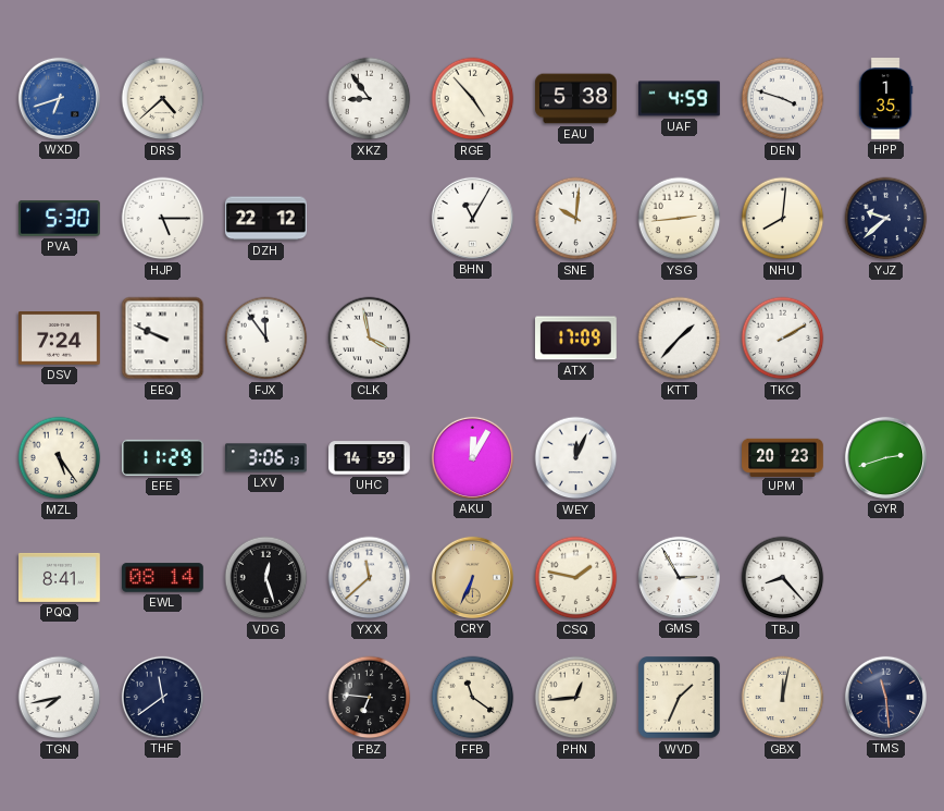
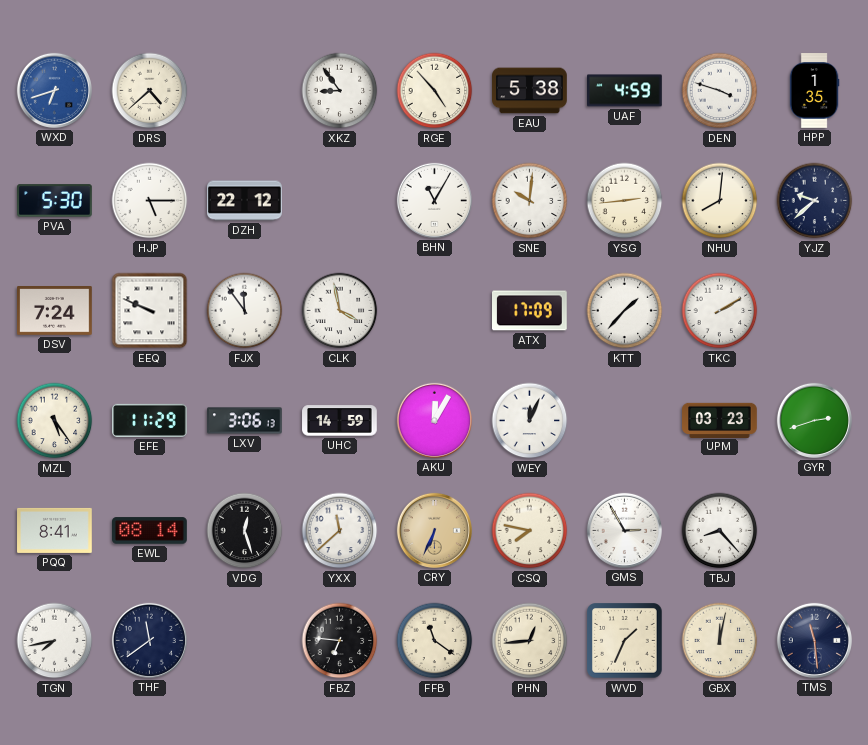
UPM: 20:23 -> 03:23 (720, 420)
CSQ: 1:47 -> 7:47 (530, 531)
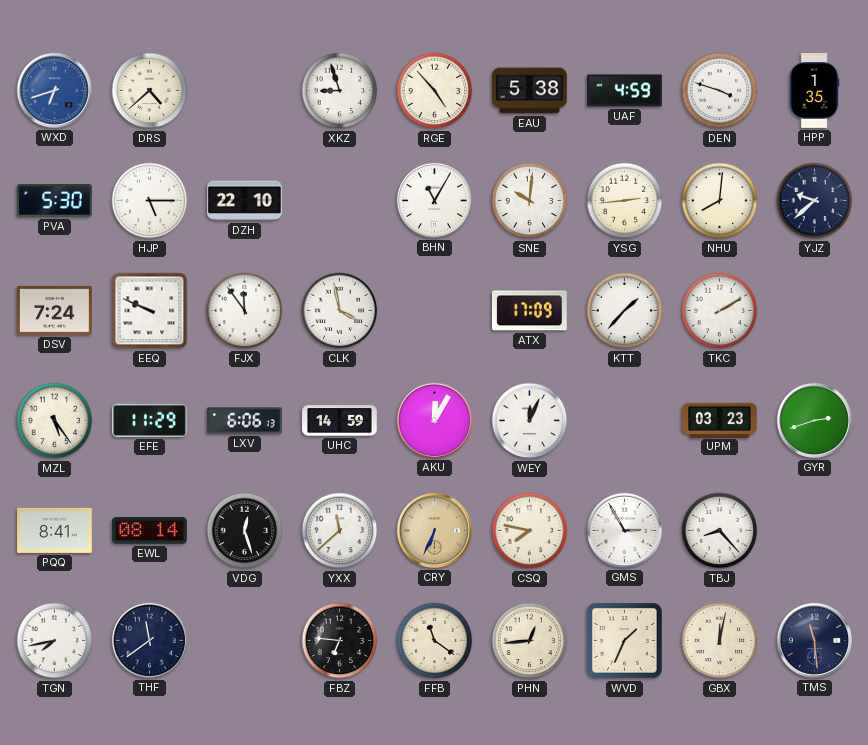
XKZ: 8:54 -> 8:57 (340, 91)
DZH: 22:12 -> 22:10 (245, 201)
LXV: 3:06 -> 6:06 (245, 421)
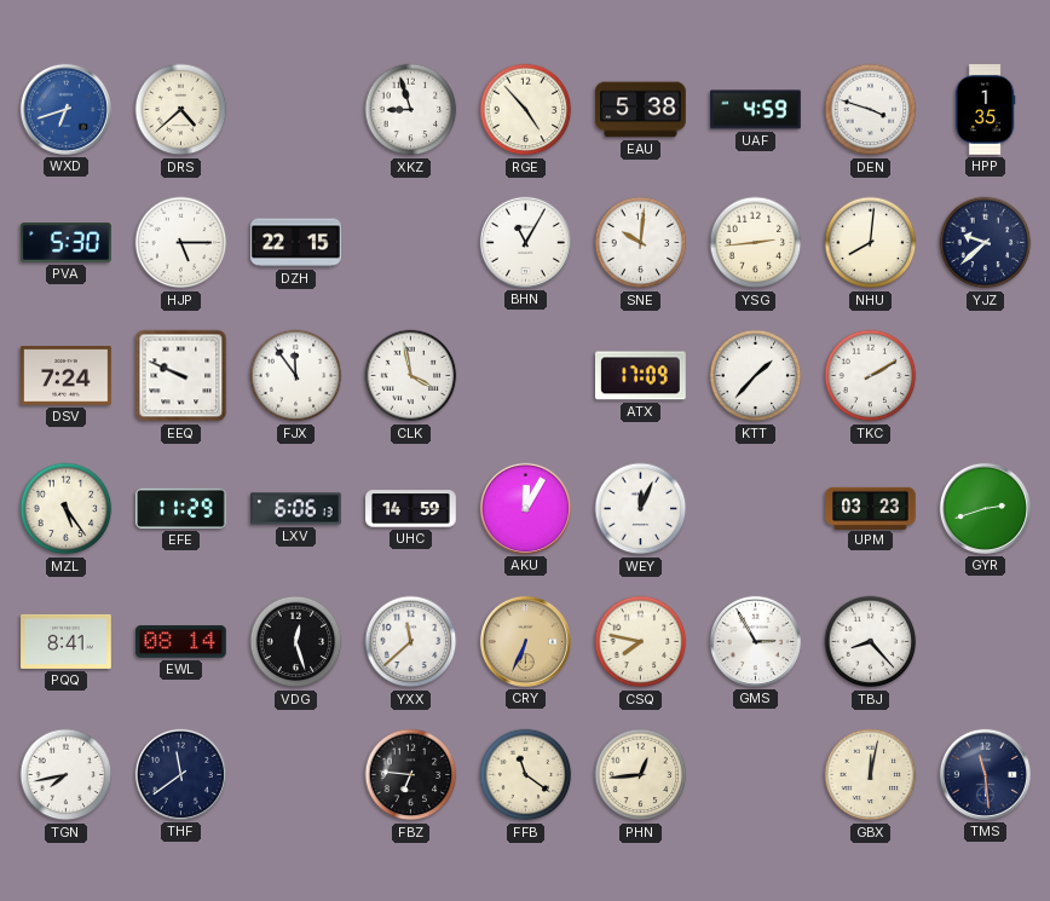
DZH: 22:10 -> 22:15 (296, 243)
WVD: 1:34 -> none (625, 641)
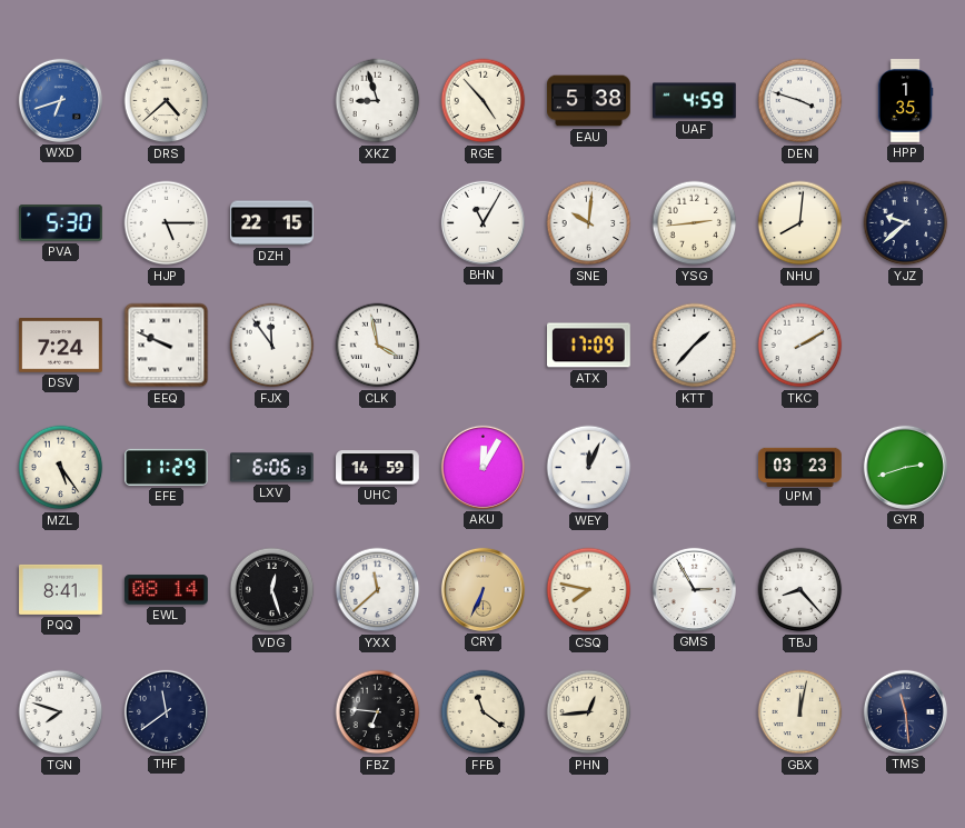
TGN: 7:43 -> 7:48 (61, 712)
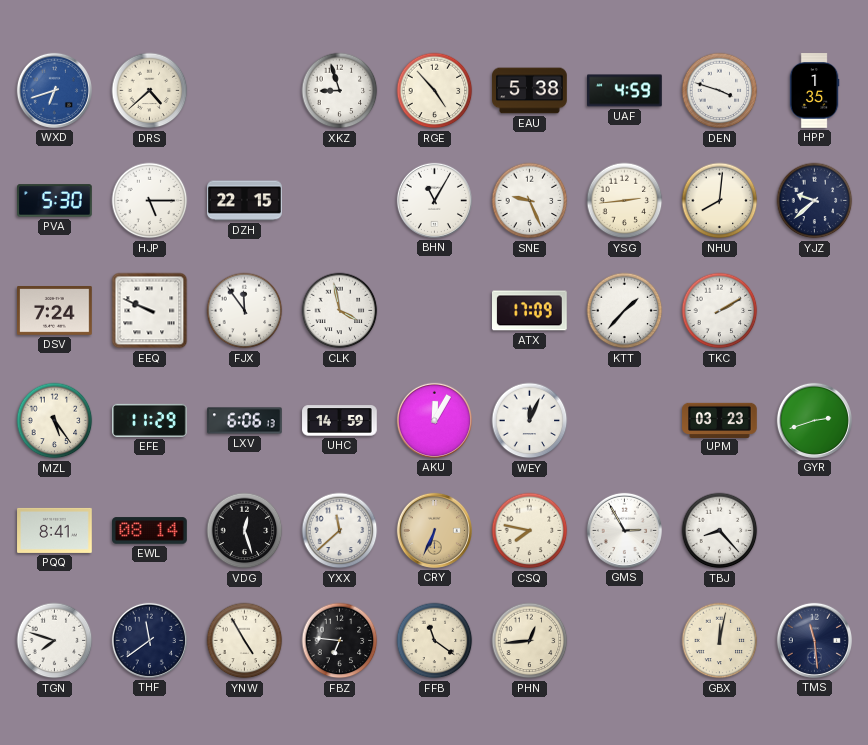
SNE: 10:01 -> 9:26 (530, 201)
YNW: none -> 4:55 (245, 641)
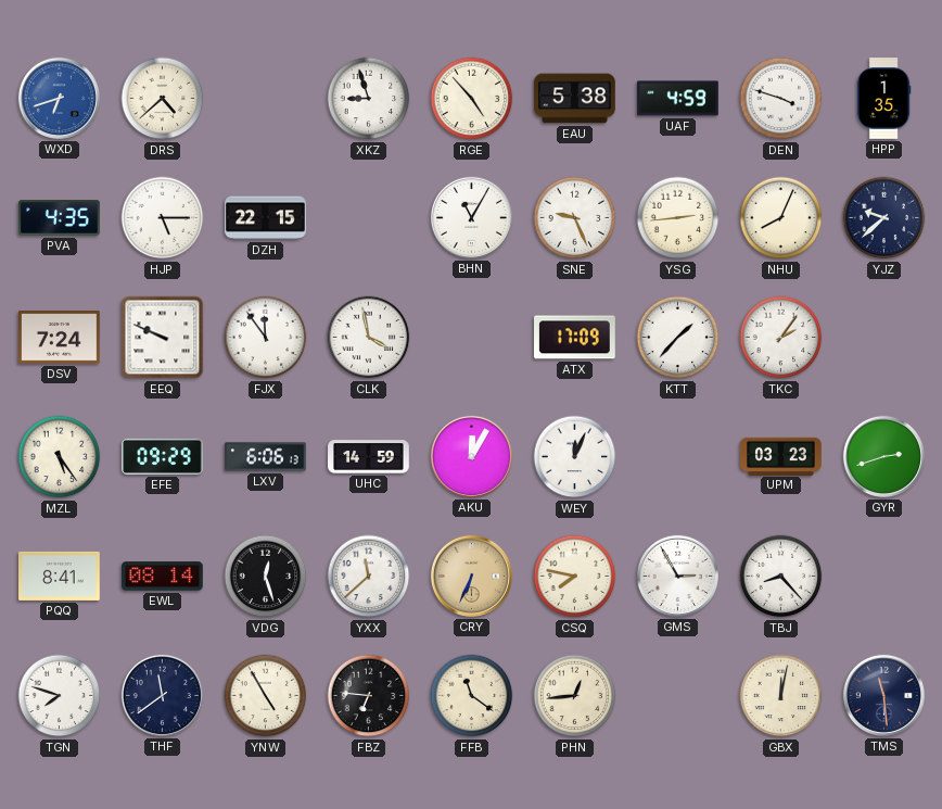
PVA: 5:30 -> 4:35 (60, 218)
NHU: 8:01 -> 8:04 (781, 218)
TKC: 2:10 -> 2:06 (781, 338)
EFE: 11:29 -> 09:29 (163, 456)
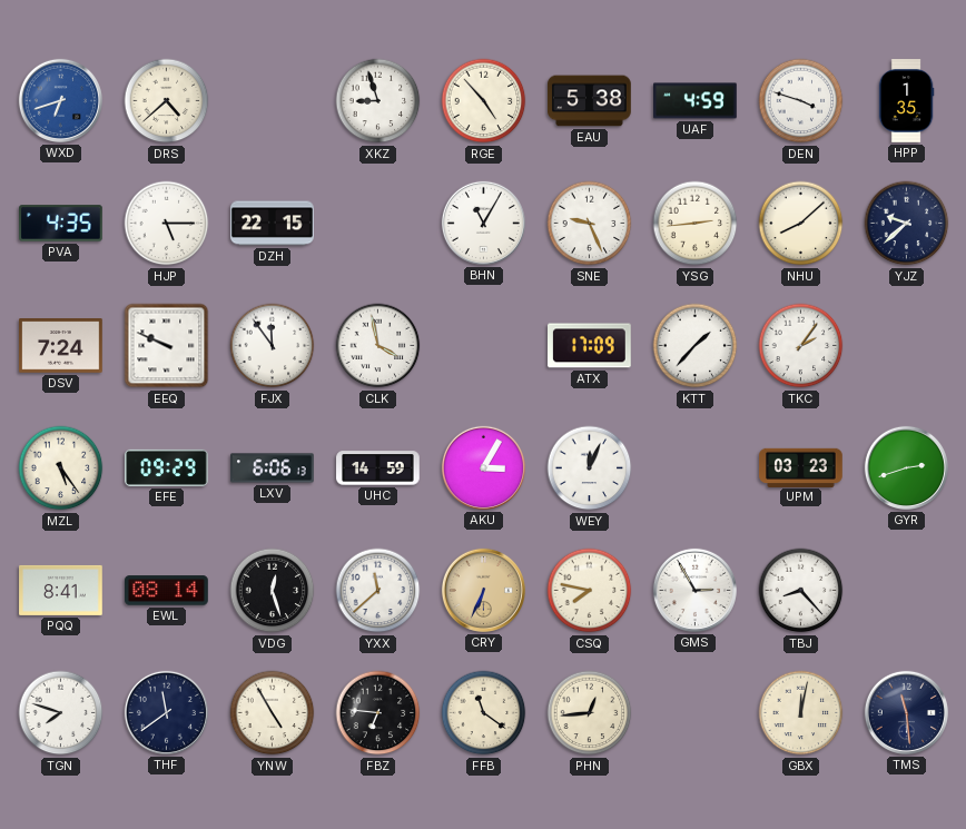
NHU: 8:04 -> 8:08 (801, 224)
AKU: 12:05 -> 3:05 (483, 467)
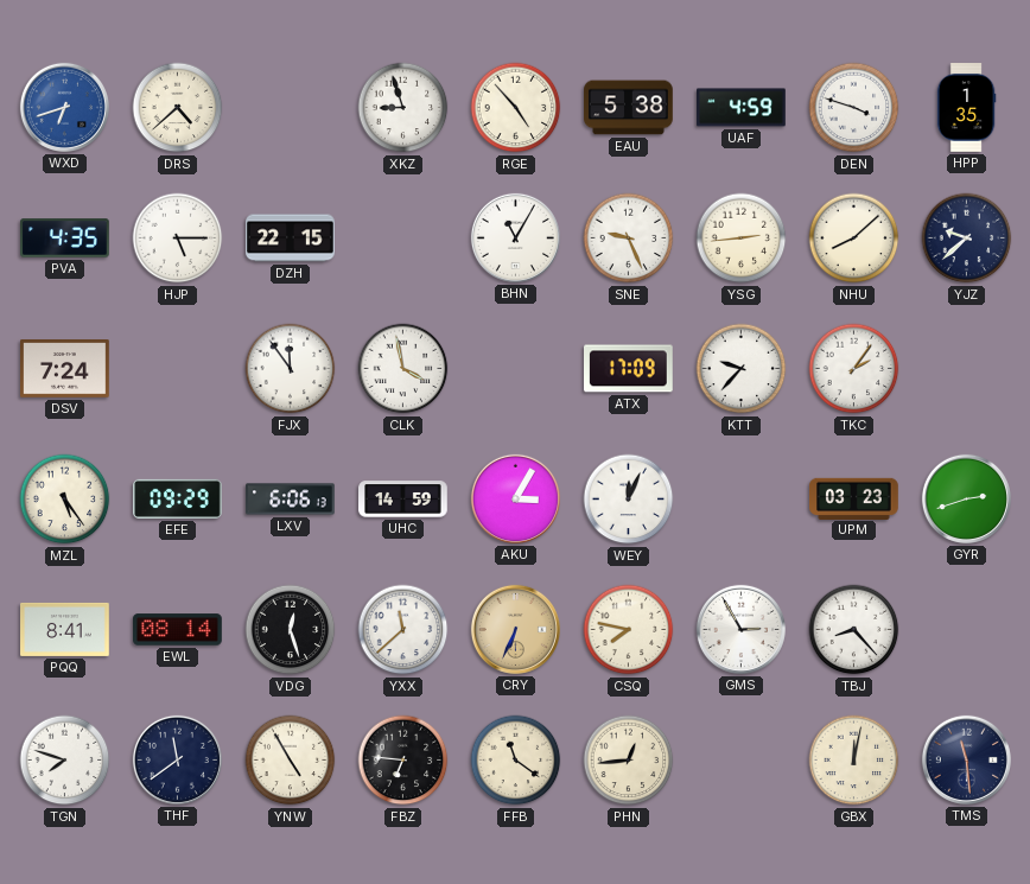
EEQ: 9:49 -> none (167, 346)
KTT: 1:37 -> 9:37 (742, 369)
